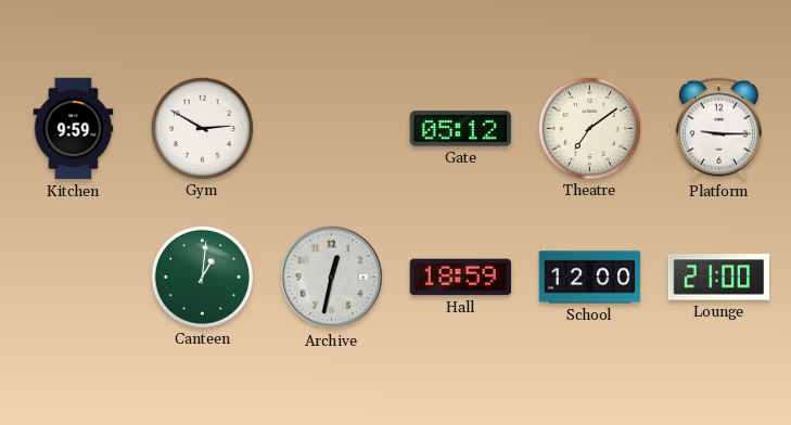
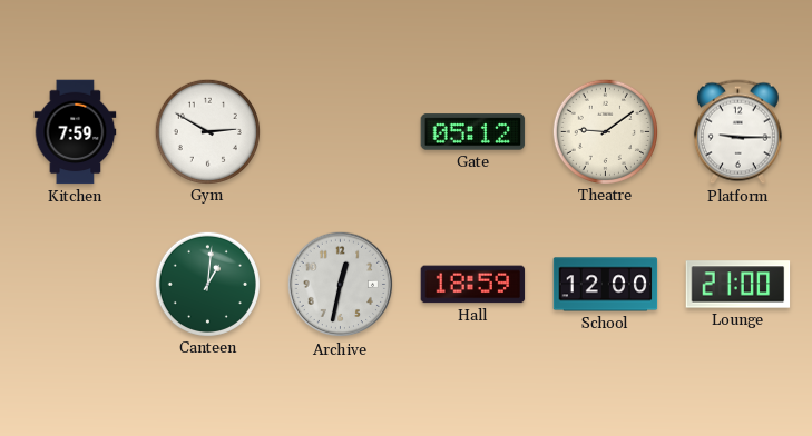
Kitchen: 9:59 -> 7:59 (76, 132)
Theatre: 7:09 -> 9:09 (605, 131)
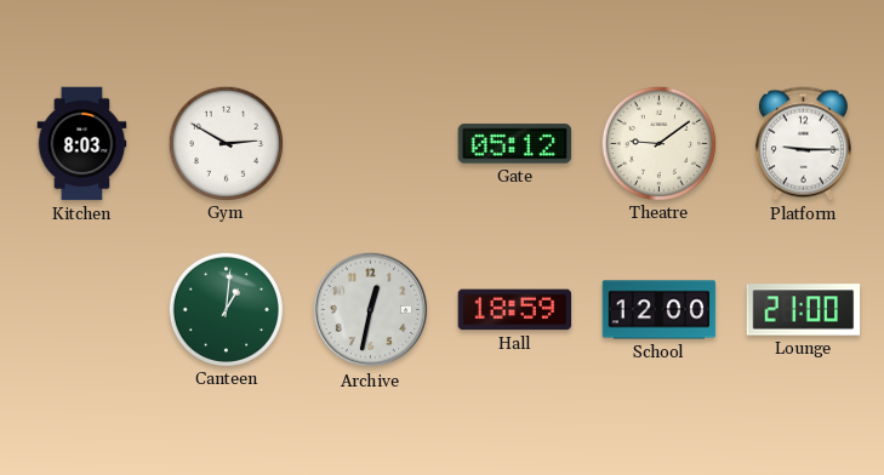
Kitchen: 7:59 -> 8:03 (82, 144)
